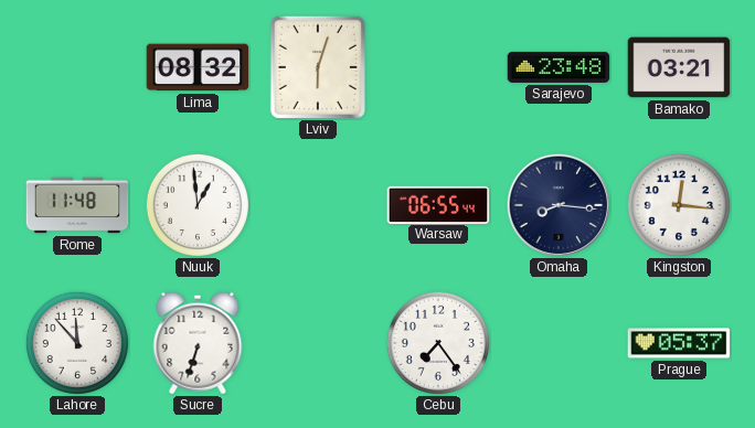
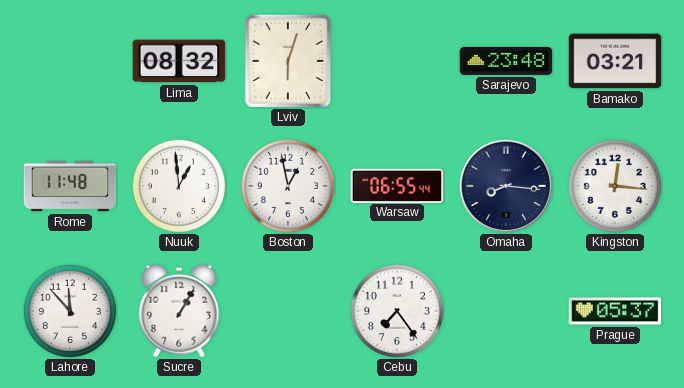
Boston: none -> 12:58 (288, 186)
Sucre: 6:33 -> 1:05 (179, 311)
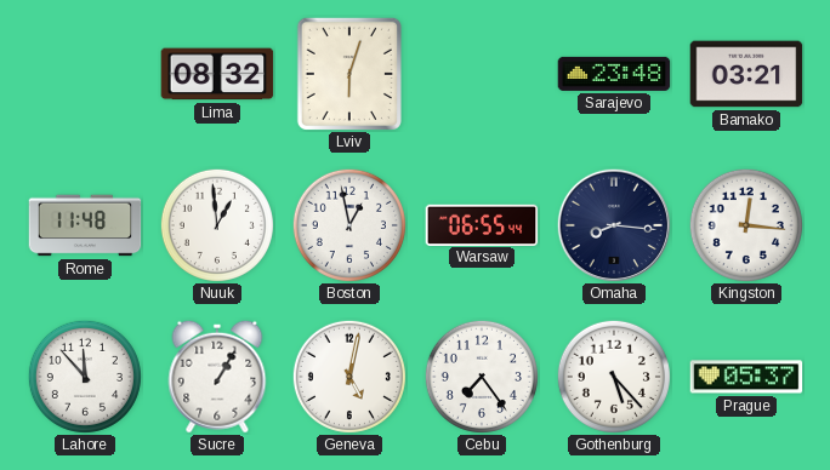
Geneva: none -> 5:02 (349, 377)
Gothenburg: none -> 5:23 (614, 377)
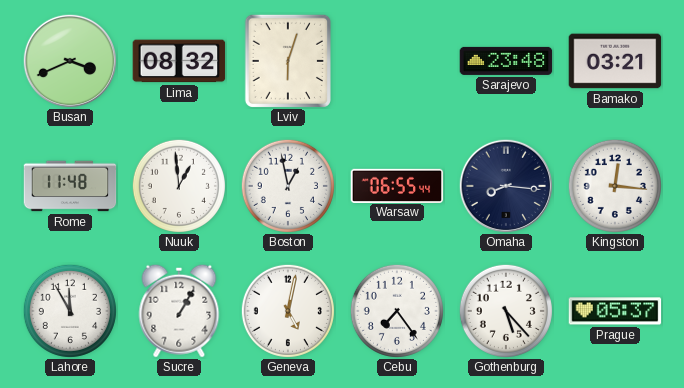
Busan: none -> 3:41 (69, 60)
Lahore: 11:53 -> 11:55 (70, 311)
